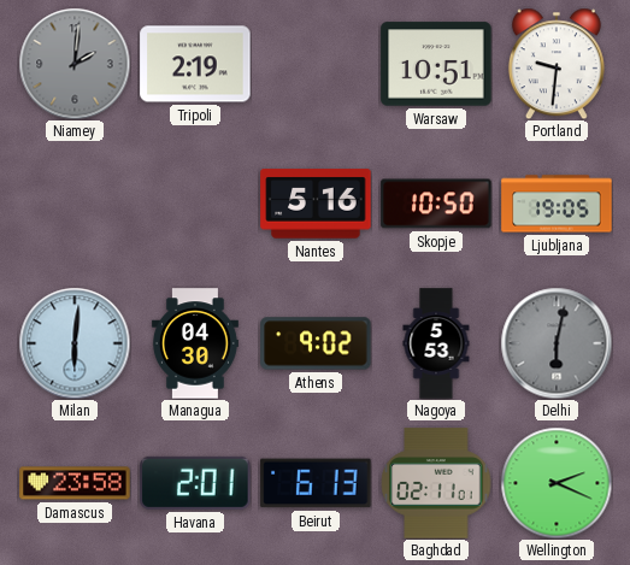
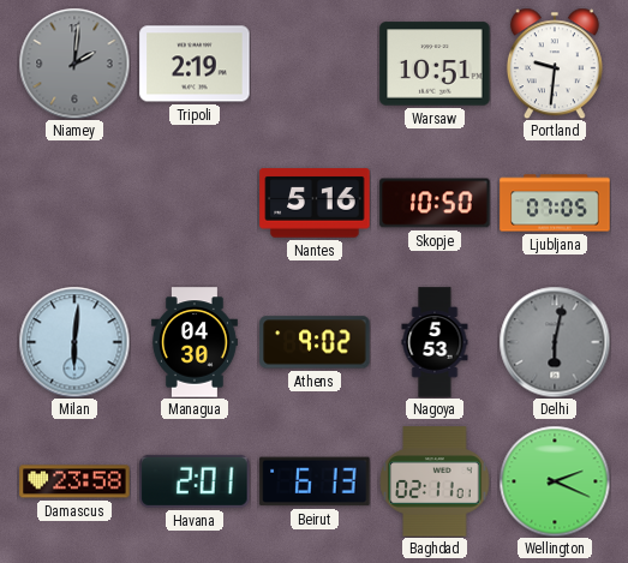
Ljubljana: 19:05 -> 07:05 (555, 203)
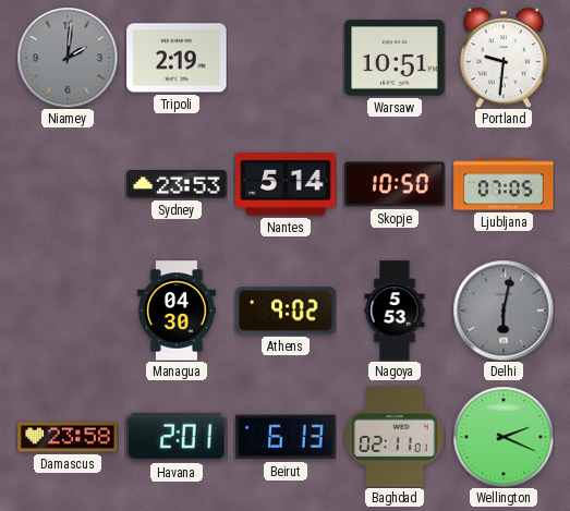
Sydney: none -> 23:53 (177, 184)
Nantes: 5:16 -> 5:14 (286, 184)
Milan: 6:01 -> none (74, 342)
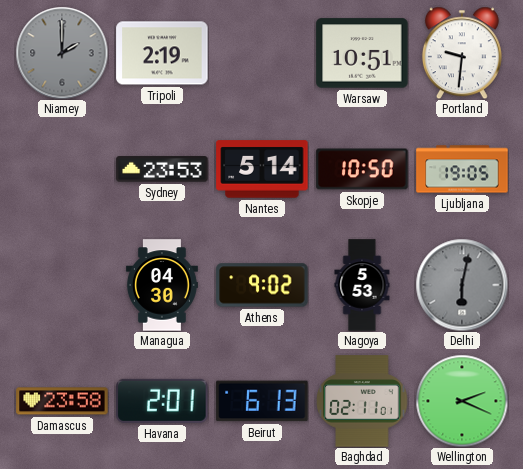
Niamey: 2:01 -> 2:00 (62, 53)
Ljubljana: 07:05 -> 19:05 (462, 169)
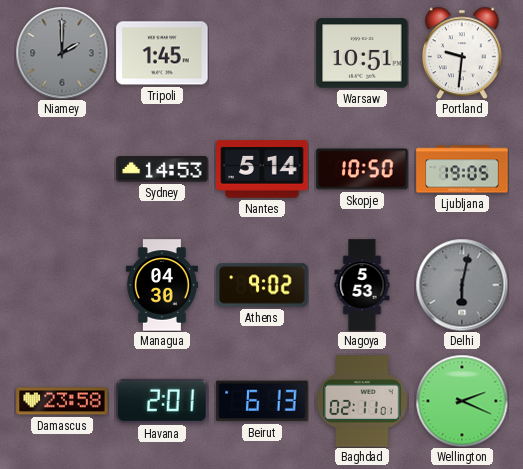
Tripoli: 2:19 -> 1:45 (162, 53)
Sydney: 23:53 -> 14:53 (162, 169)
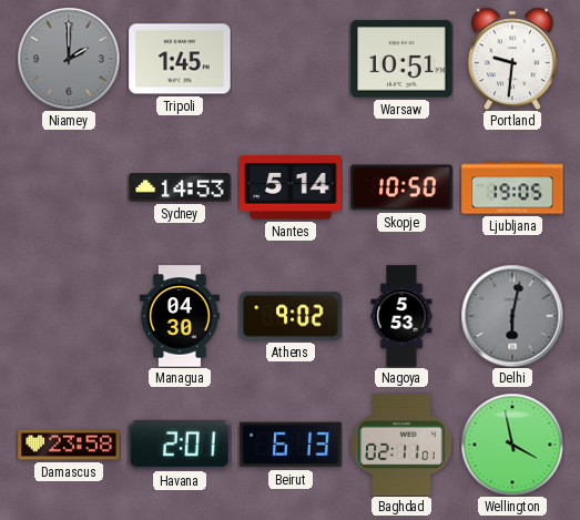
Wellington: 2:19 -> 3:58 (512, 445)
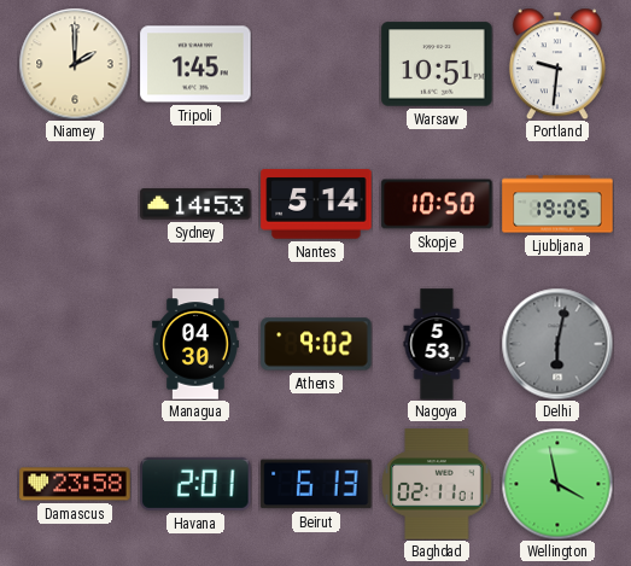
Niamey dial: grey -> cream (75, 64)
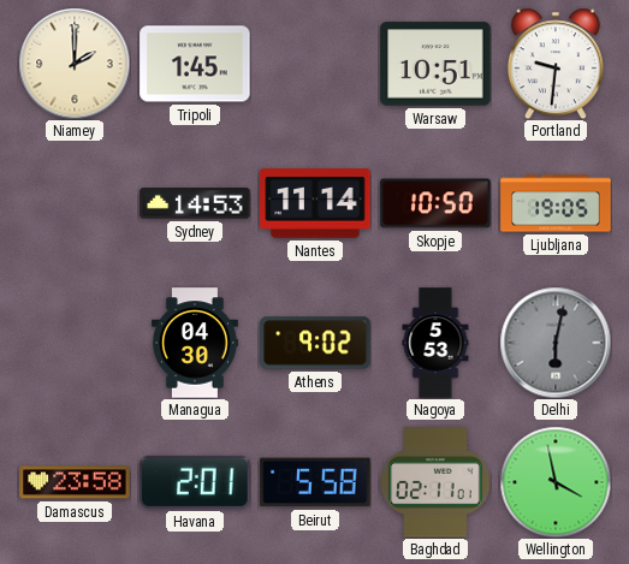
Nantes: 5:14 -> 11:14 (315, 203)
Beirut: 6:13 -> 5:58 (315, 482)
